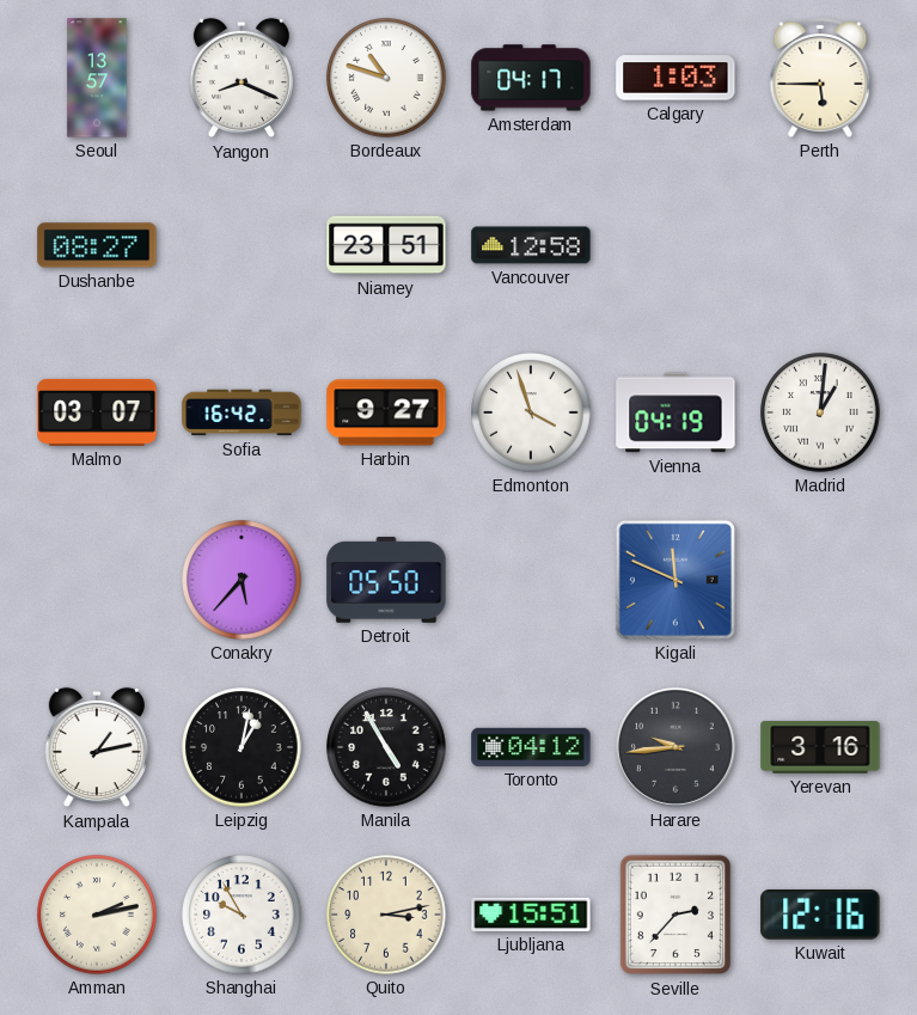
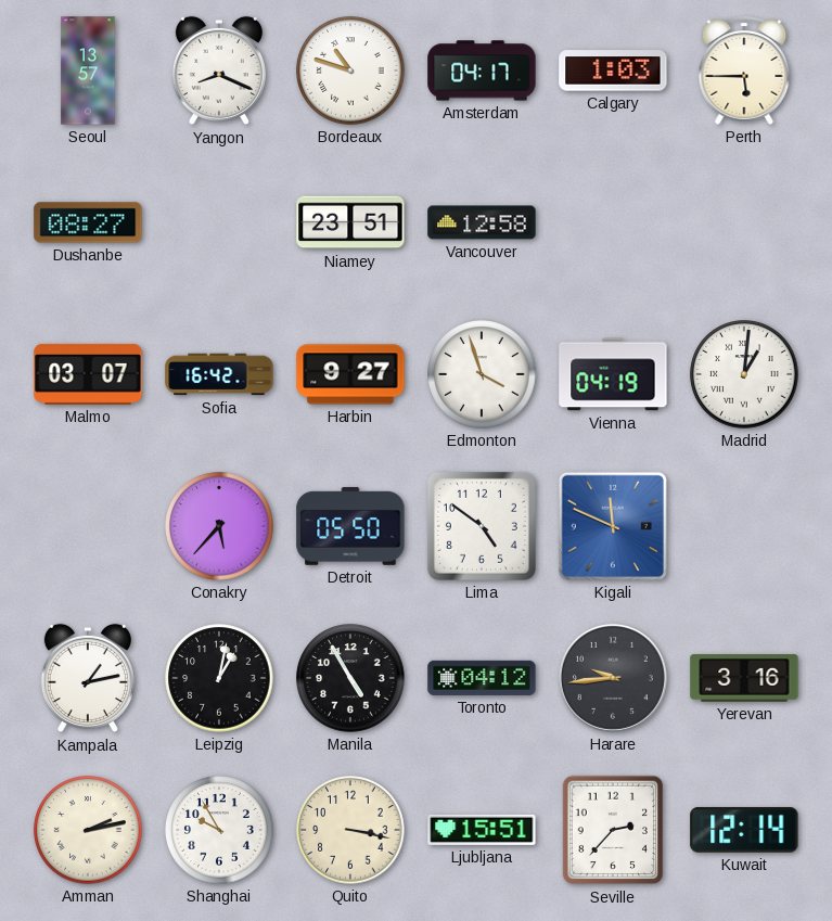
Lima: none -> 4:51 (482, 526)
Quito: 3:13 -> 3:17 (350, 830)
Kuwait: 12:16 -> 12:14 (744, 830)
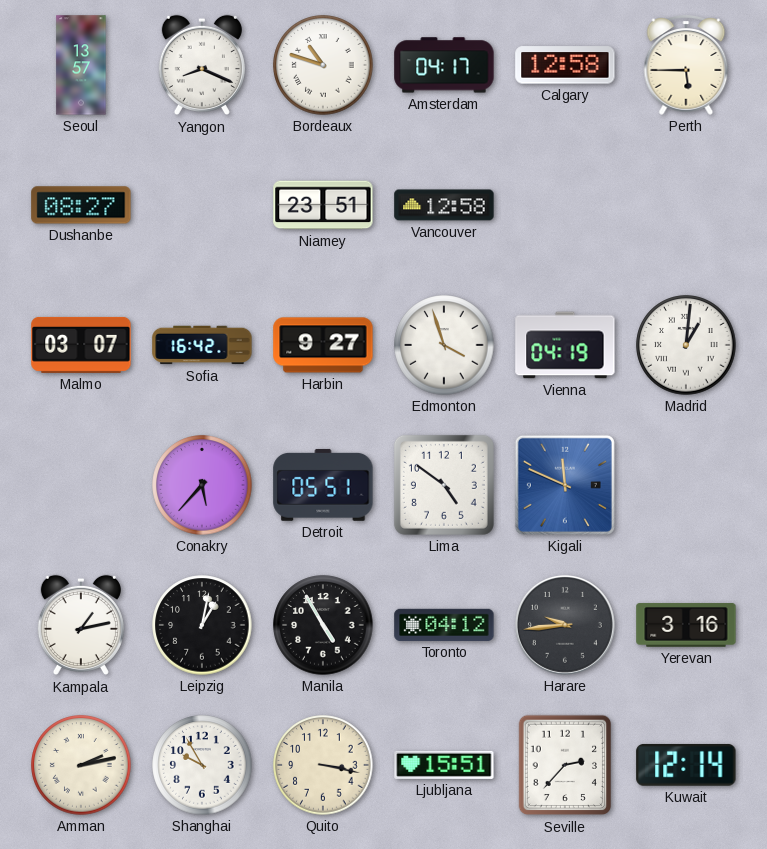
Calgary: 1:03 -> 12:58 (565, 65)
Detroit: 05:50 -> 05:51 (323, 485)
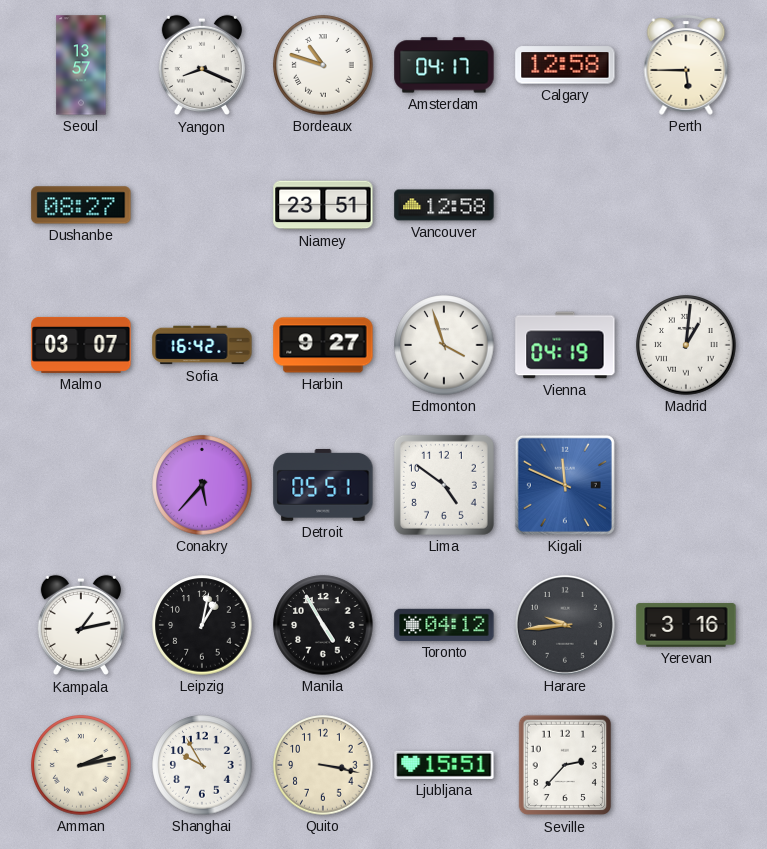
Kuwait: 12:14 -> none (686, 765)
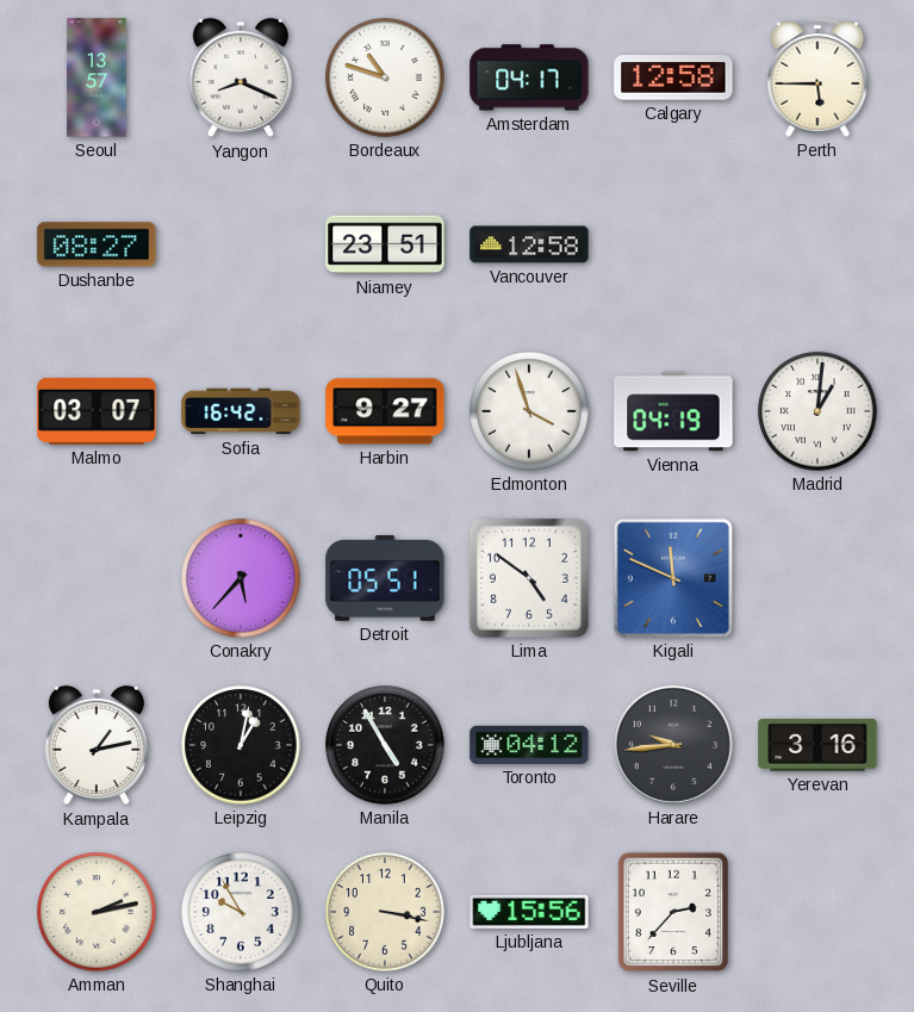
Ljubljana: 15:51 -> 15:56 (529, 912)
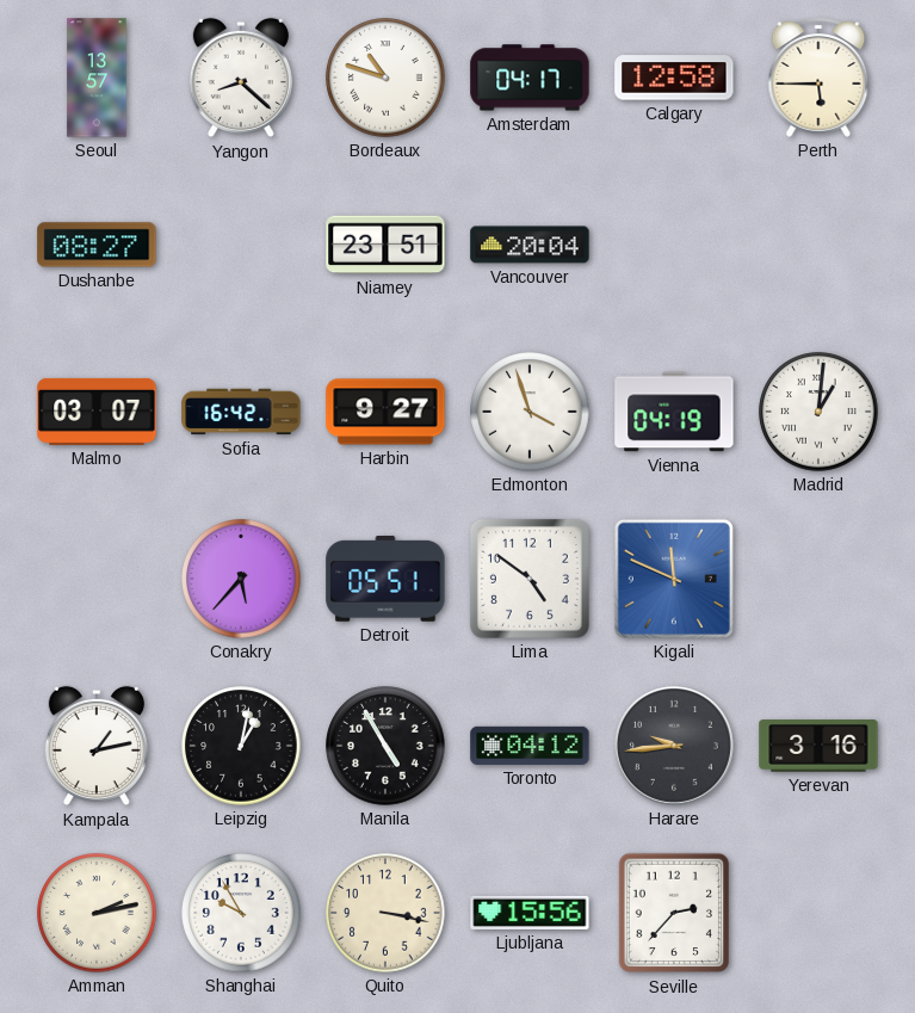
Yangon: 8:19 -> 8:22 (241, 78)
Vancouver: 12:58 -> 20:04 (530, 245)
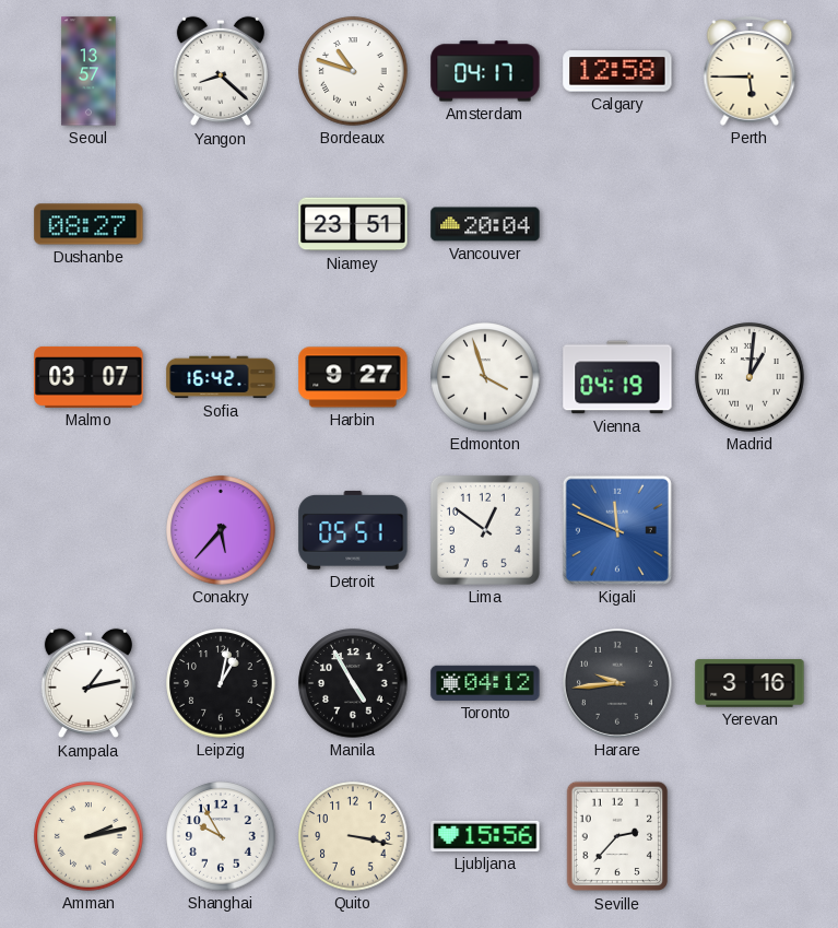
Lima: 4:51 -> 12:51 (485, 530)
